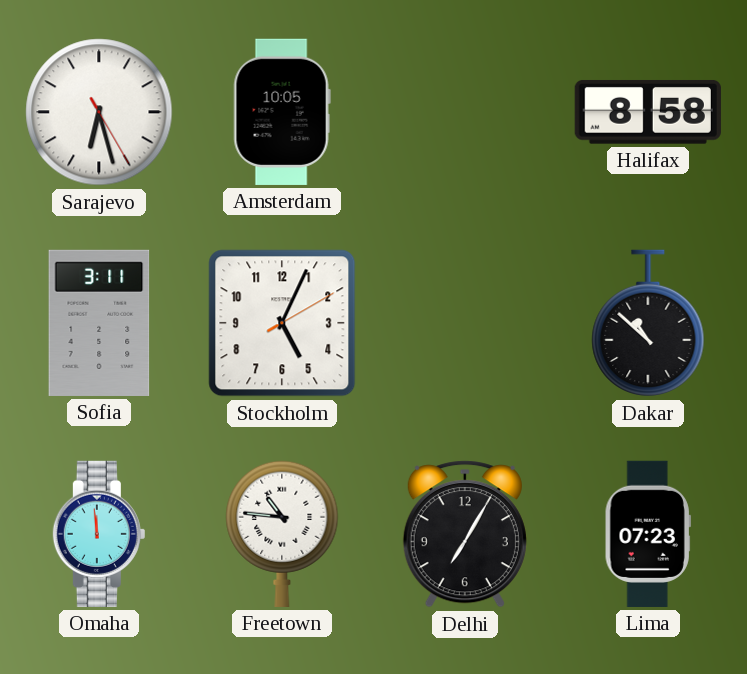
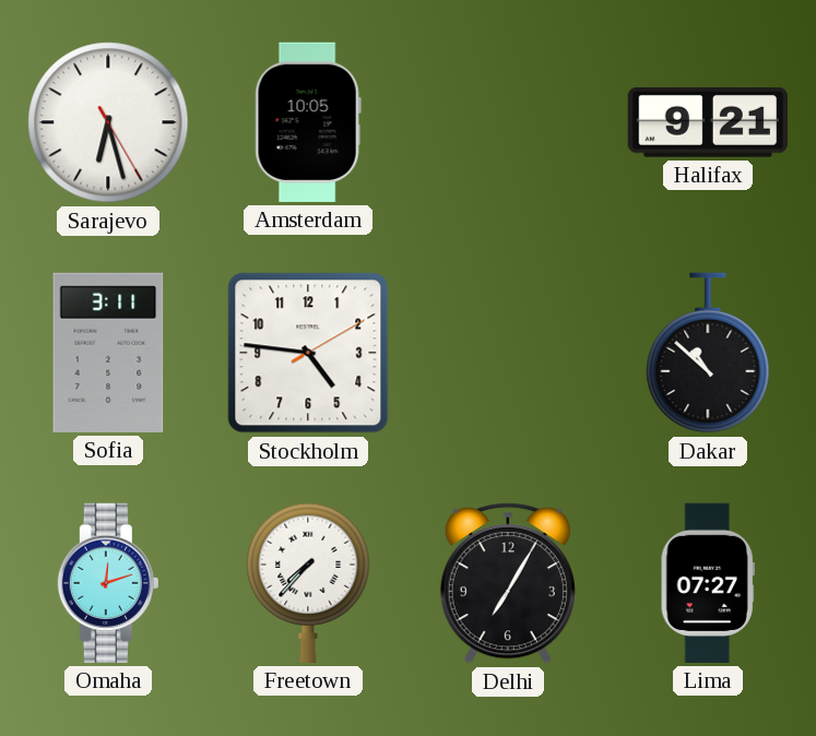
Halifax: 8:58 -> 9:21 (708, 122)
Stockholm: 5:04 -> 4:46 (308, 353)
Omaha: 11:59 -> 12:12 (108, 583)
Freetown: 10:46 -> 7:37 (308, 583)
Lima: 07:23 -> 07:27 (708, 583)
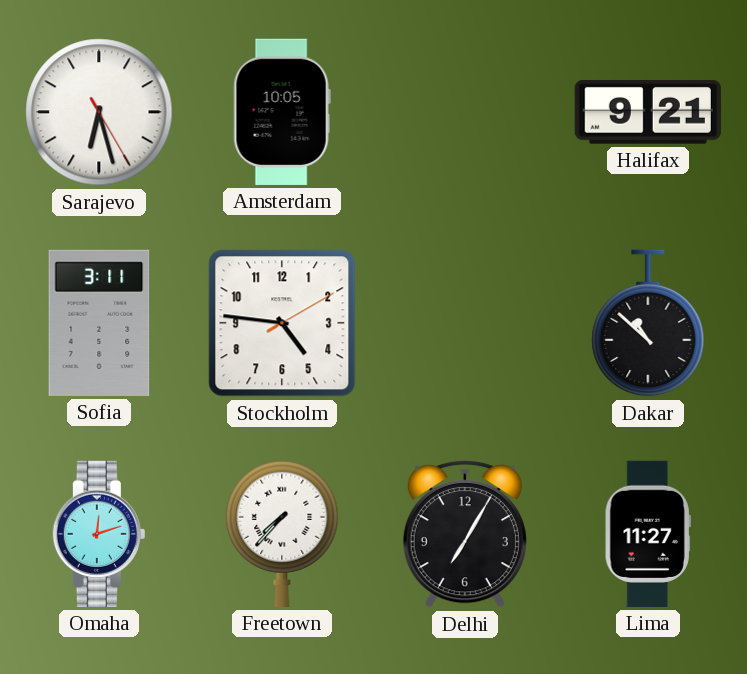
Lima: 07:27 -> 11:27 (648, 534)
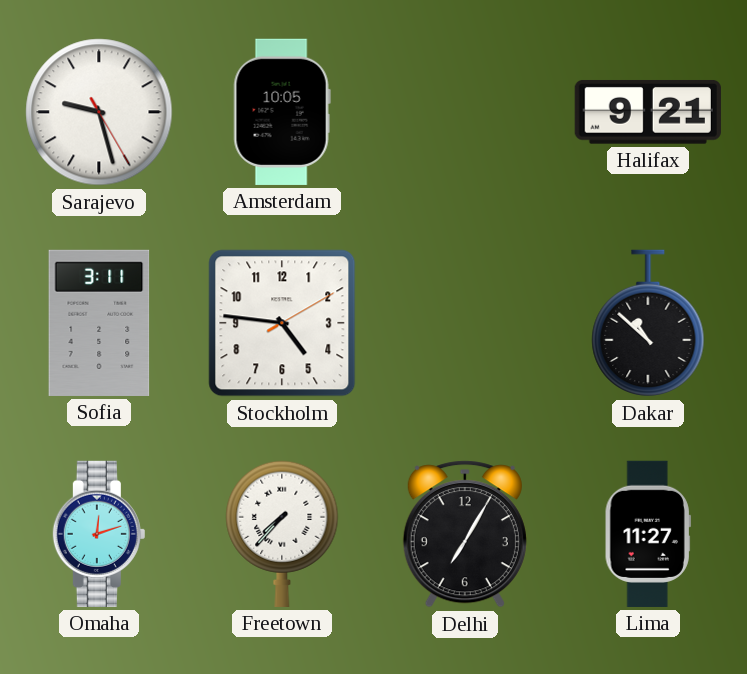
Sarajevo: 6:27 -> 9:27 (99, 112)
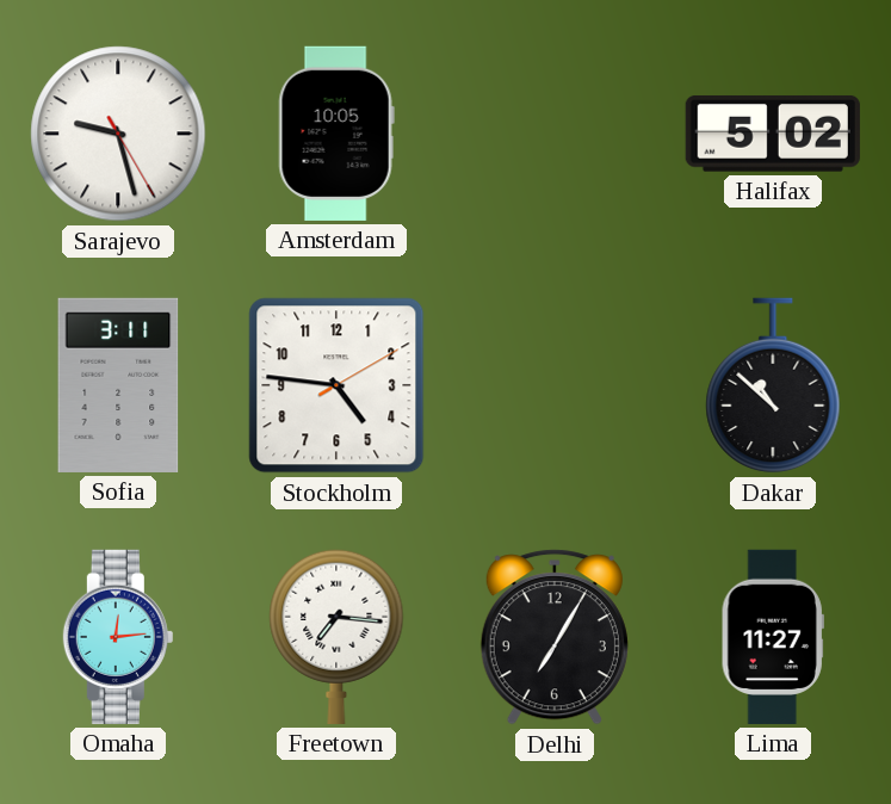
Halifax: 9:21 -> 5:02 (773, 134)
Omaha: 12:12 -> 12:14 (118, 637)
Freetown: 7:37 -> 7:16 (336, 637)
